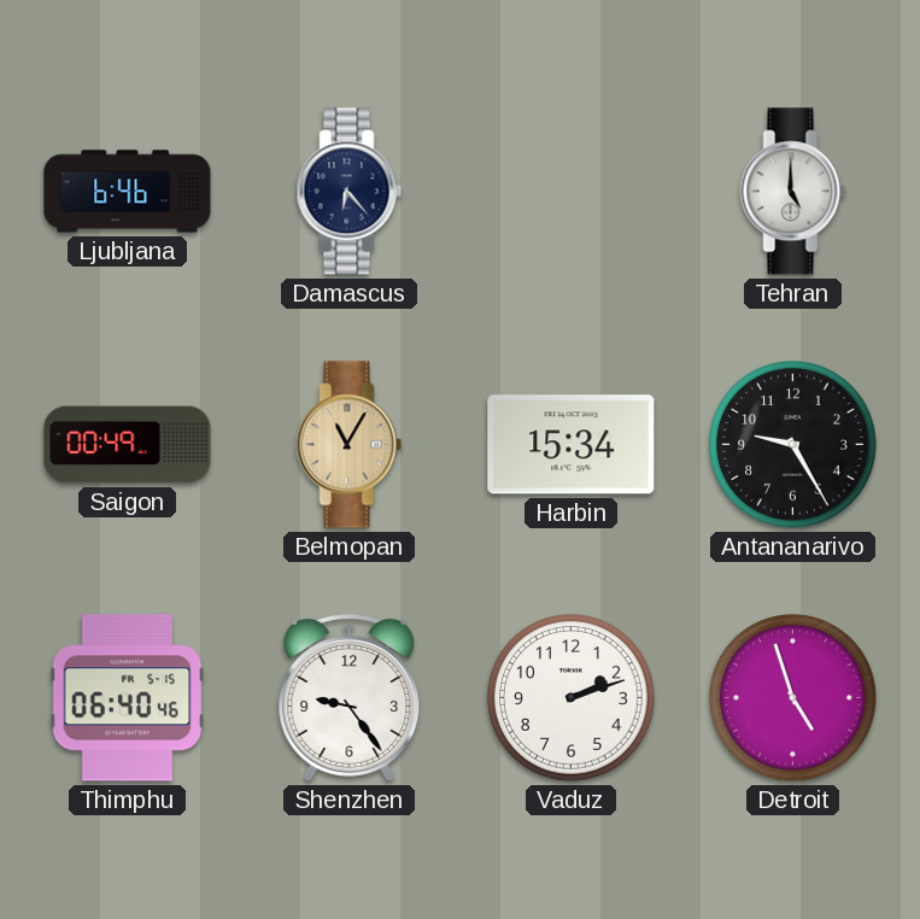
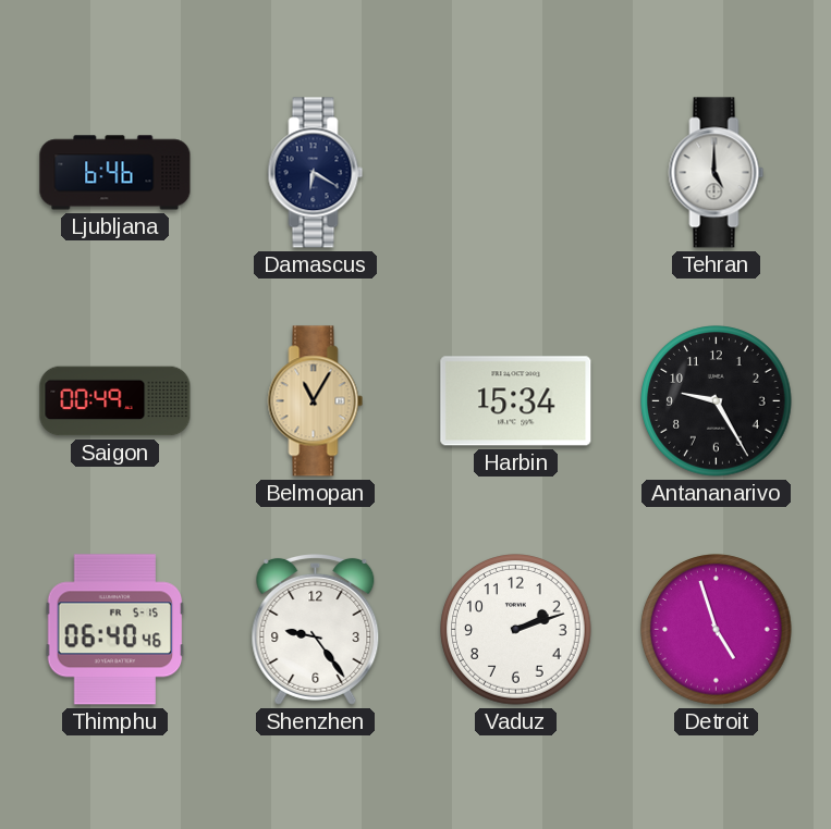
Damascus: 6:23 -> 6:20 (316, 173)
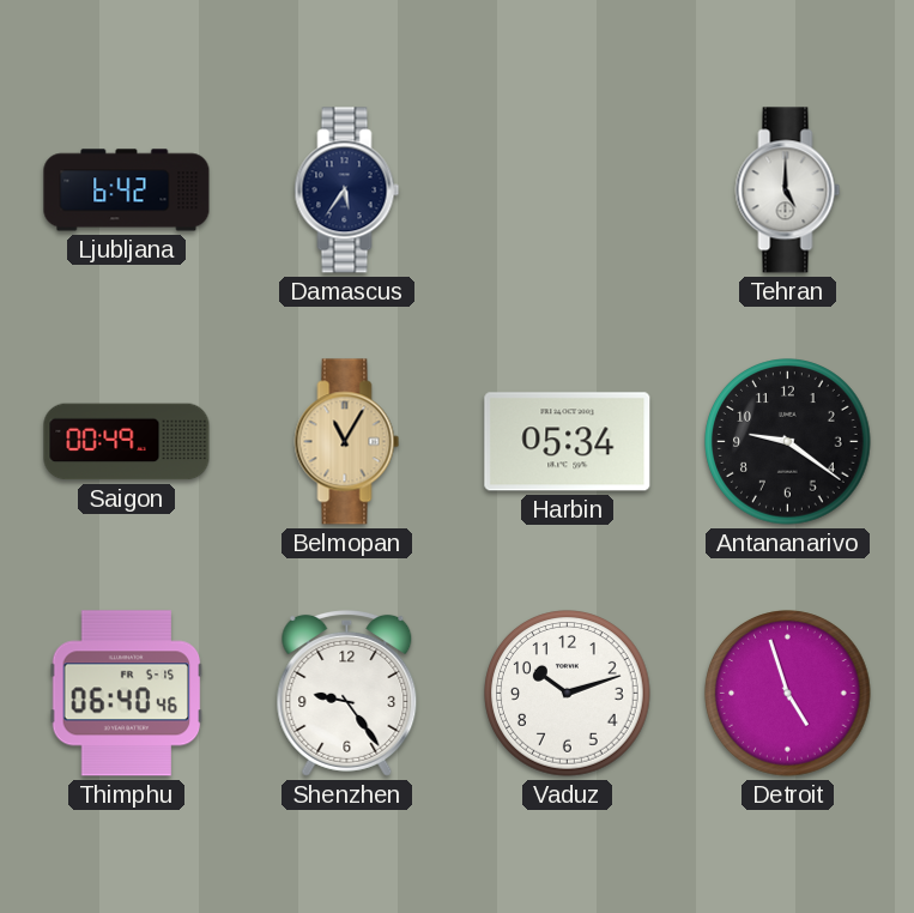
Ljubljana: 6:46 -> 6:42 (127, 191)
Damascus: 6:20 -> 5:36 (347, 191)
Harbin: 15:34 -> 05:34 (568, 442)
Antananarivo: 9:25 -> 9:21 (788, 442)
Vaduz: 2:12 -> 10:12 (568, 694)
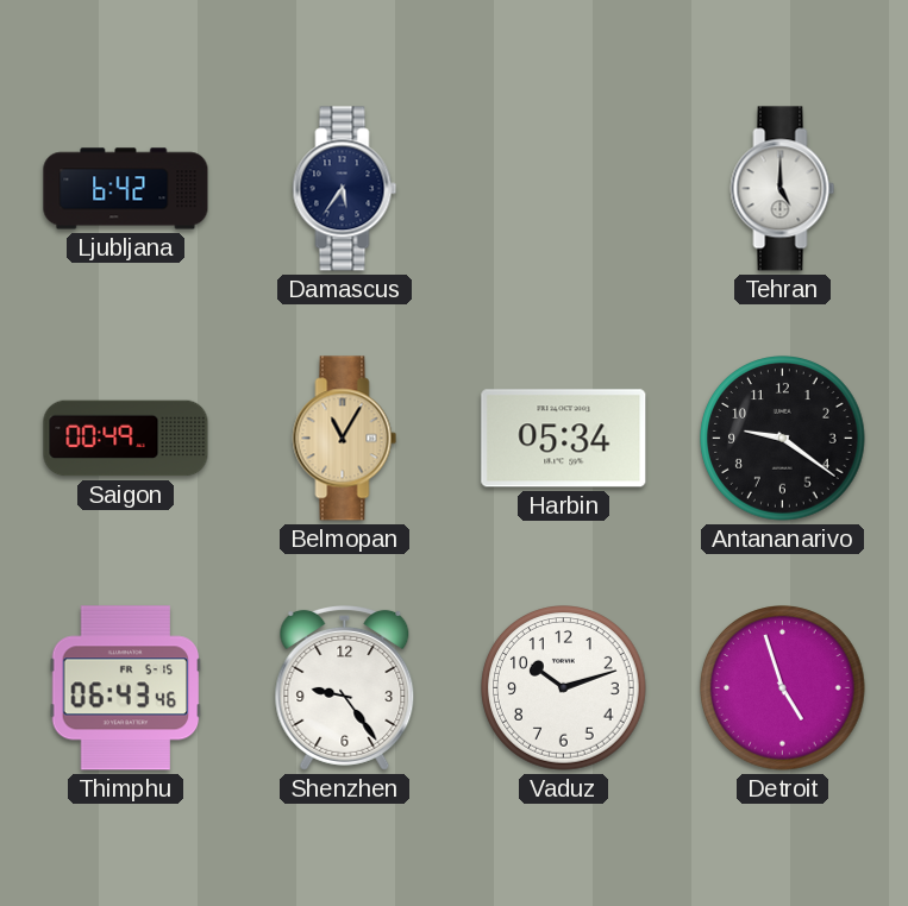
Thimphu: 06:40 -> 06:43 (126, 688)
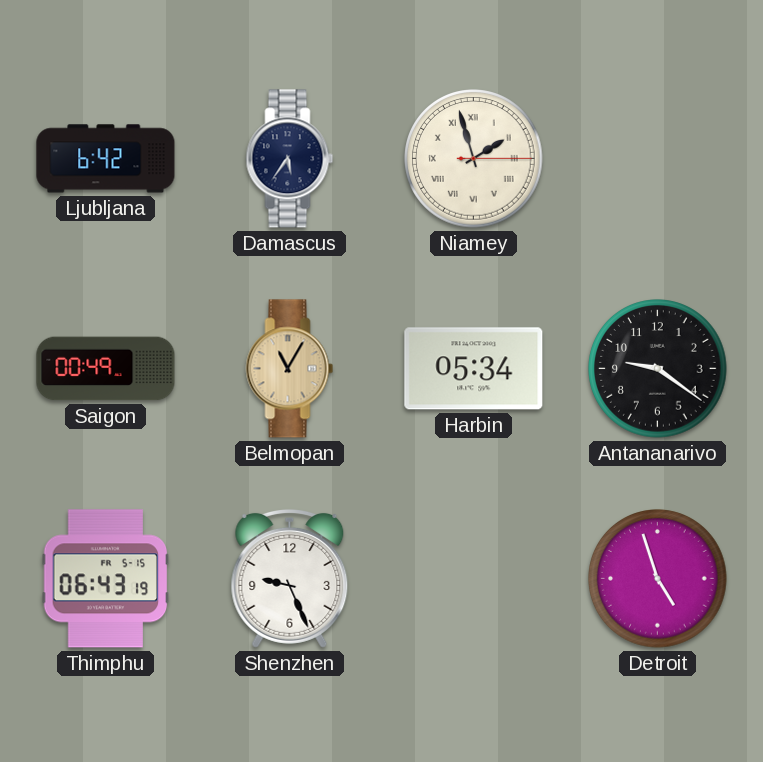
Niamey: none -> 1:57 (474, 159)
Tehran: 5:00 -> none (783, 189)
Thimphu: 06:43:46 -> 06:43:19 (106, 579)
Shenzhen: 9:24 -> 9:26 (290, 578)
Vaduz: 10:12 -> none (564, 688)
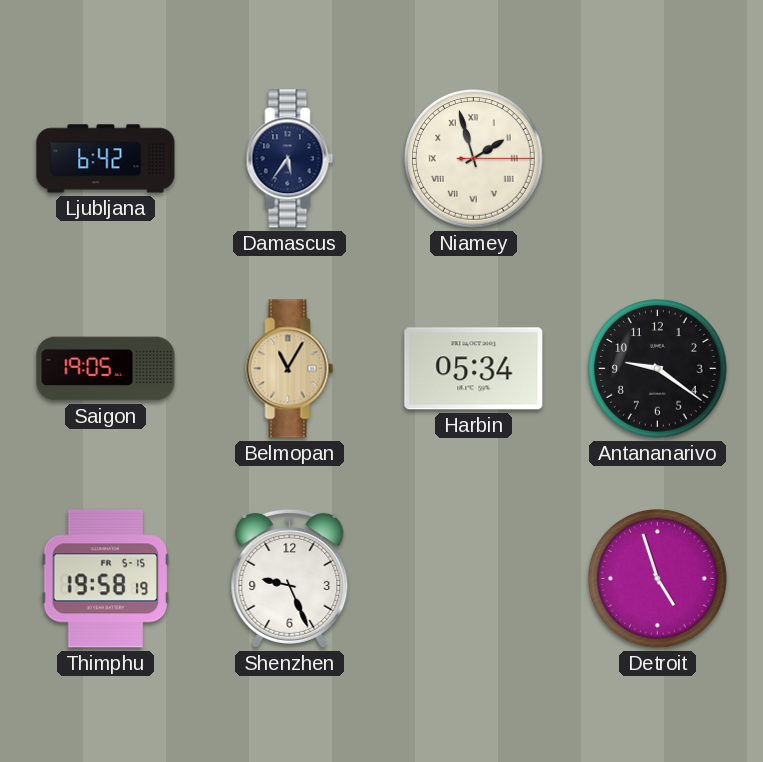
Saigon: 00:49 -> 19:05 (106, 369)
Thimphu: 06:43 -> 19:58 (106, 579)
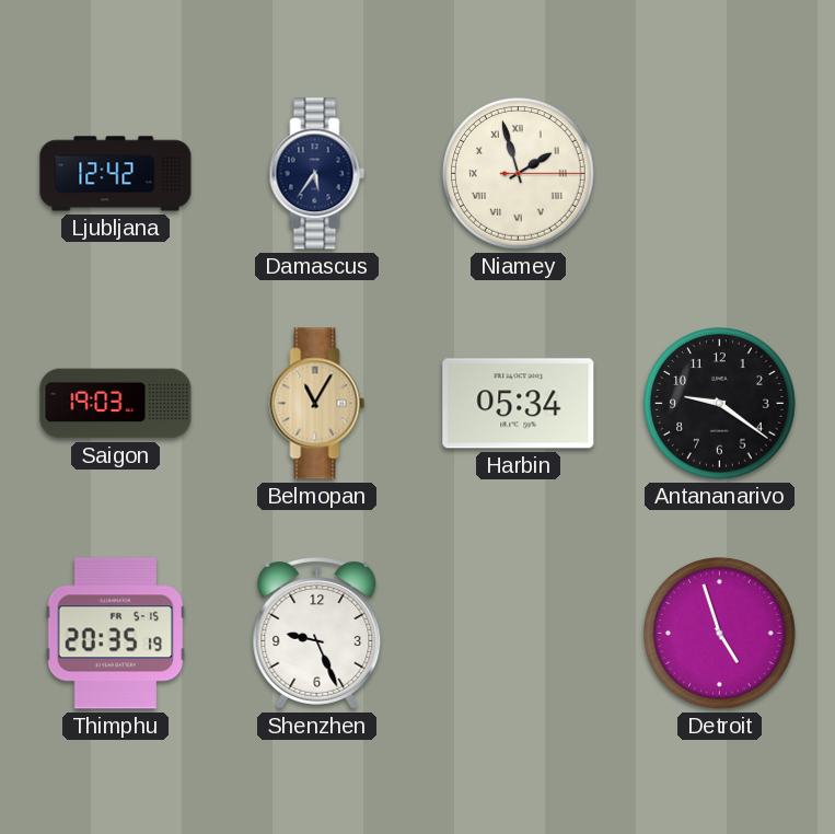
Ljubljana: 6:42 -> 12:42 (116, 174)
Saigon: 19:05 -> 19:03 (116, 404)
Thimphu: 19:58 -> 20:35 (116, 634)
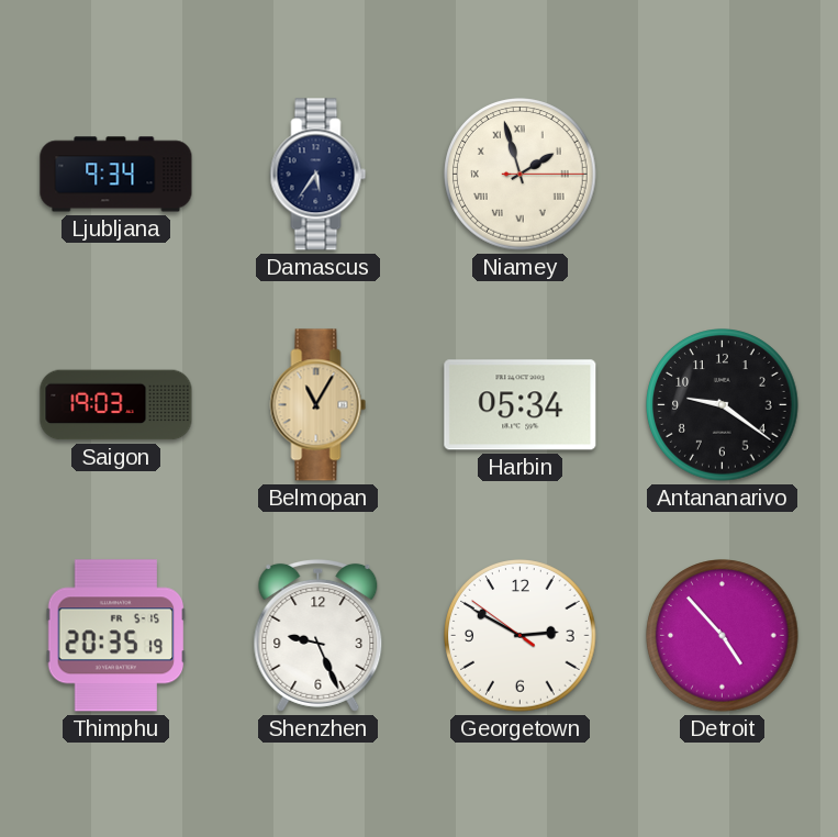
Ljubljana: 12:42 -> 9:34 (116, 175)
Georgetown: none -> 2:49 (521, 636)
Detroit: 4:57 -> 4:53 (723, 636)
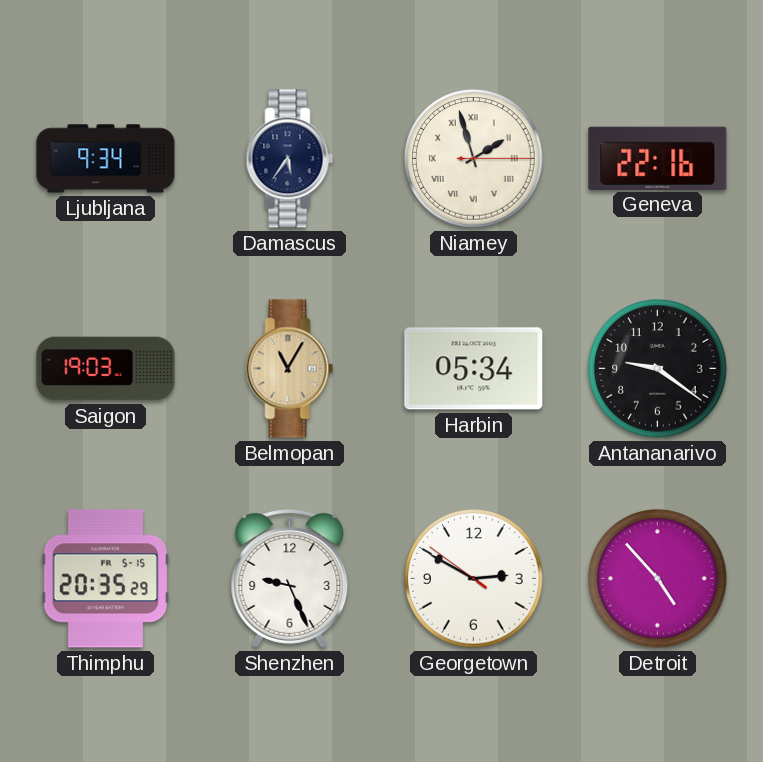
Geneva: none -> 22:16 (658, 158)
Thimphu: 20:35:19 -> 20:35:29 (106, 579)
